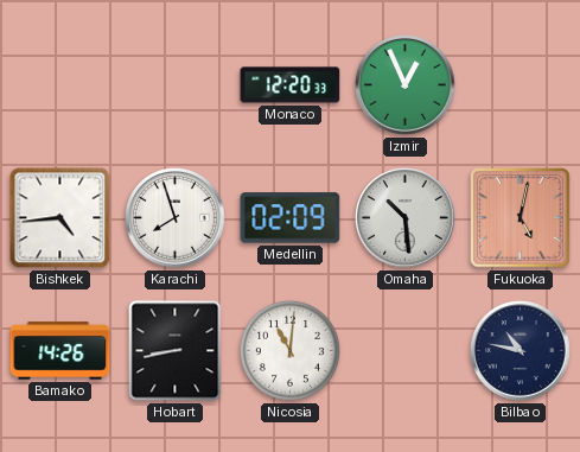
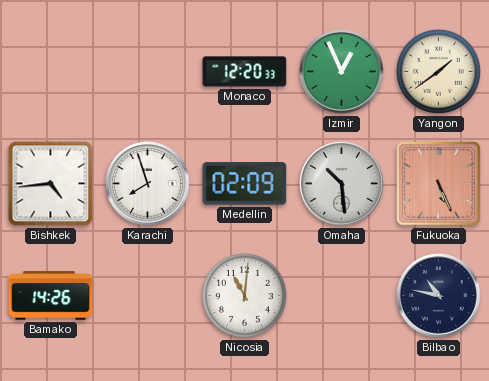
Yangon: none -> 1:39 (438, 71)
Fukuoka: 5:02 -> 5:26 (439, 184)
Hobart: 8:43 -> none (176, 351)
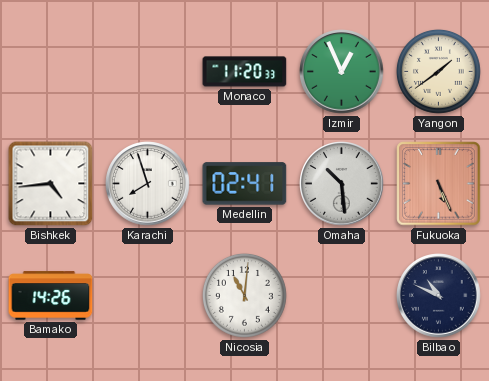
Monaco: 12:20 -> 11:20 (245, 72)
Medellin: 02:09 -> 02:41 (245, 184)
Bilbao: 10:47 -> 10:49 (439, 296)
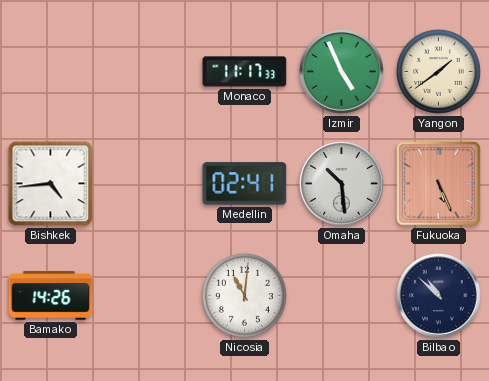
Monaco: 11:20 -> 11:17 (245, 72)
Izmir: 12:56 -> 4:56 (342, 72)
Karachi: 7:57 -> none (148, 184)
Bilbao: 10:49 -> 10:52 (439, 296)
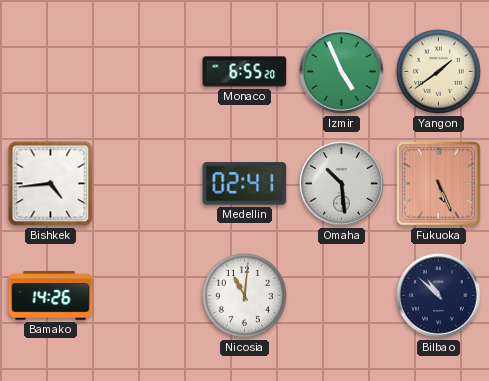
Monaco: 11:17 -> 6:55 (245, 72)
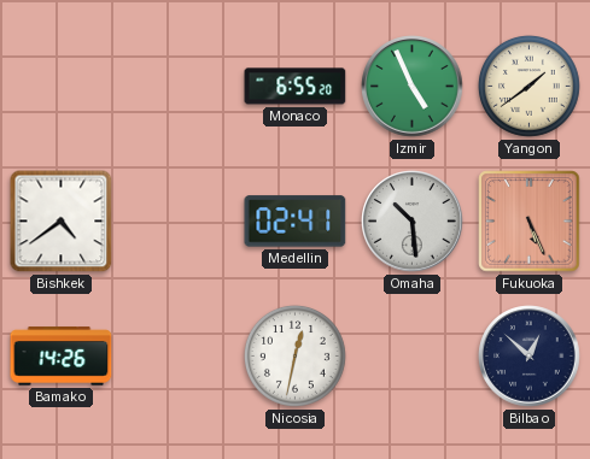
Bishkek: 4:44 -> 4:39 (62, 222)
Nicosia: 11:01 -> 12:32 (294, 355)
Bilbao: 10:52 -> 12:52 (530, 357)
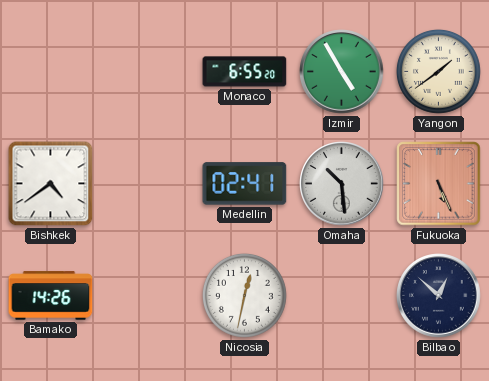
Izmir: 4:56 -> 4:55 (342, 72)
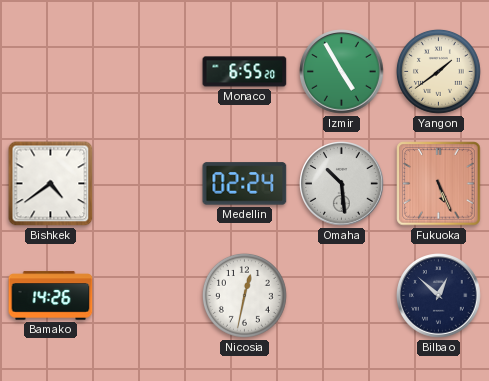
Medellin: 02:41 -> 02:24 (245, 184)
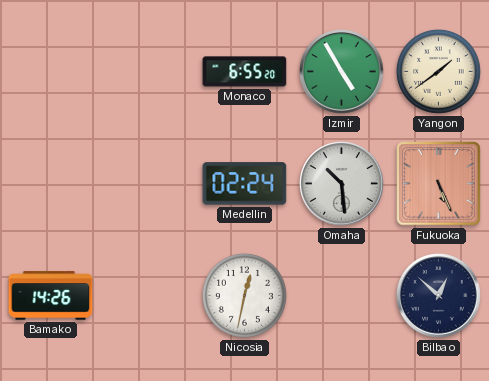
Bishkek: 4:39 -> none (51, 184)
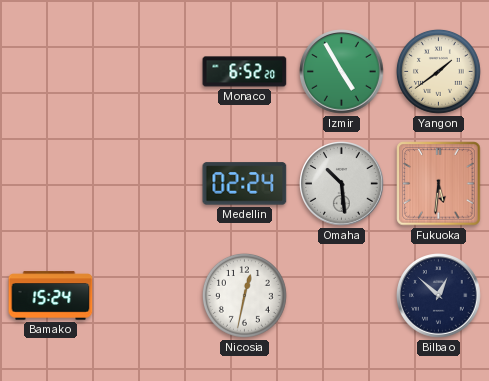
Monaco: 6:55 -> 6:52 (245, 72)
Fukuoka: 5:26 -> 5:31 (439, 184)
Bamako: 14:26 -> 15:24 (51, 296)
